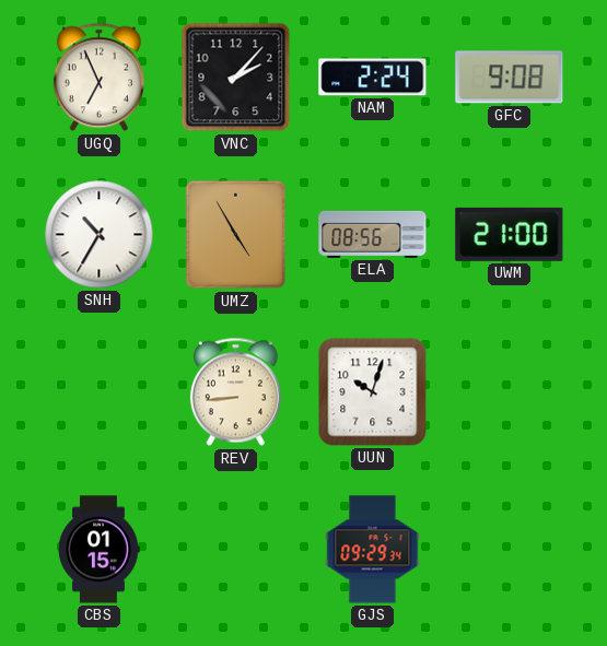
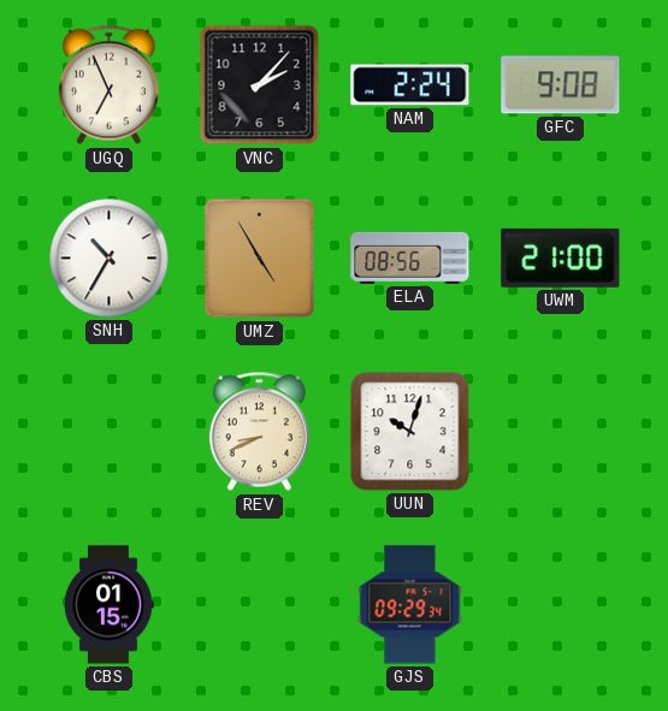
REV: 8:44 -> 8:41 (259, 432)
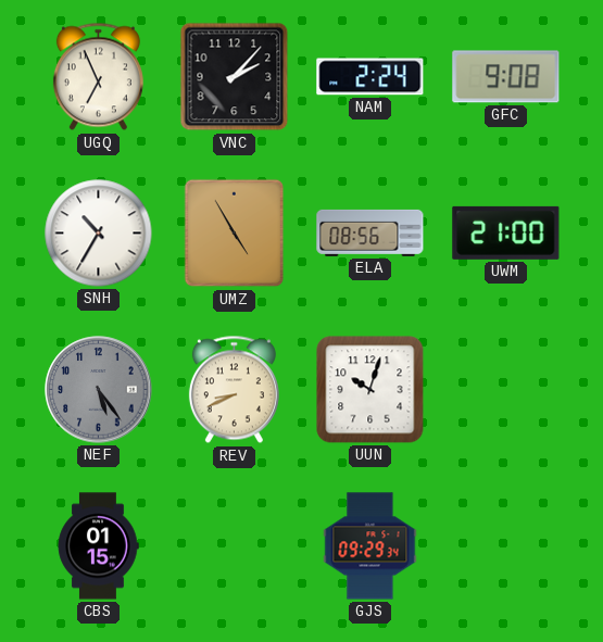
NEF: none -> 5:24 (99, 390)
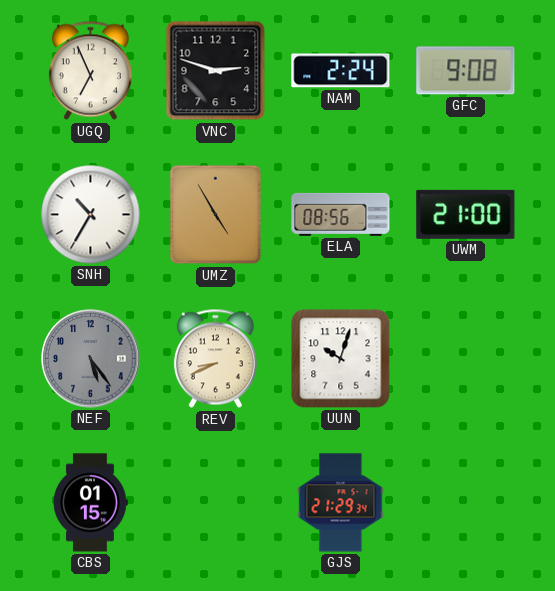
VNC: 2:07 -> 2:48 (216, 71)
GJS: 09:29 -> 21:29 (341, 503)
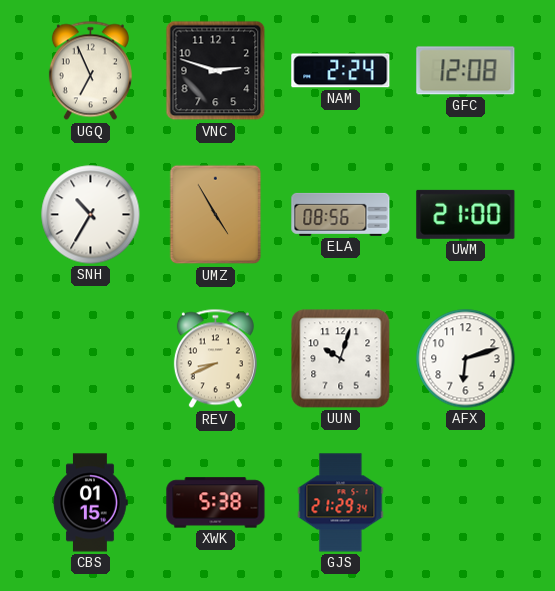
GFC: 9:08 -> 12:08 (466, 71)
NEF: 5:24 -> none (91, 359)
AFX: none -> 6:12 (466, 359)
XWK: none -> 5:38 (216, 503)
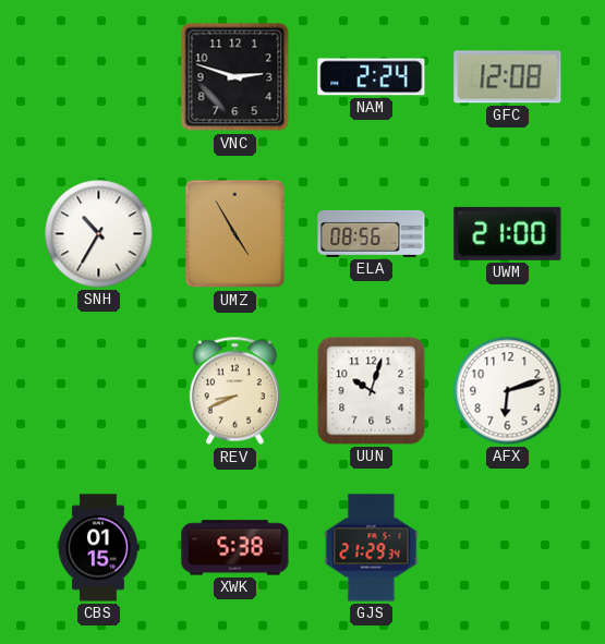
UGQ: 6:56 -> none (90, 71)
